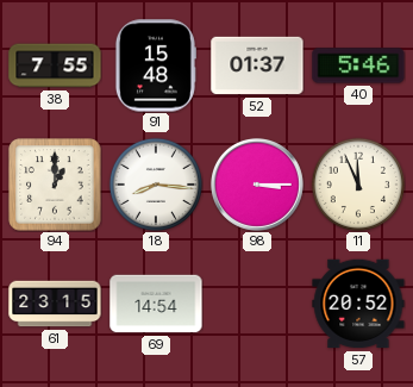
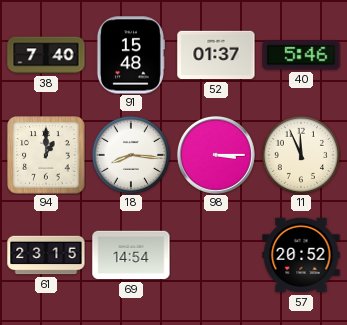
38: 7:55 -> 7:40 (46, 55)
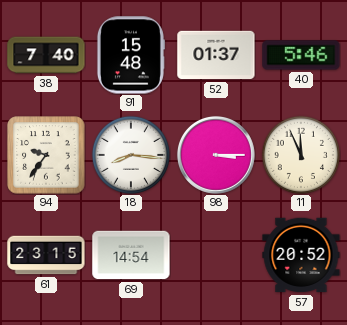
94: 1:00 -> 9:36 (46, 155)
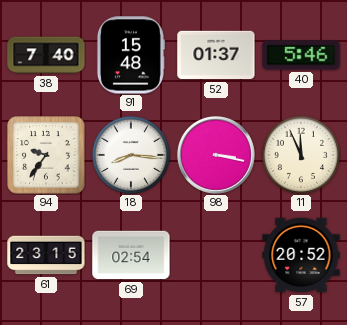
98: 3:15 -> 3:17 (216, 155)
69: 14:54 -> 02:54 (131, 255)
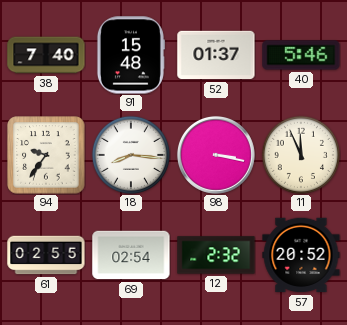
61: 23:15 -> 02:55 (46, 255)
12: none -> 2:32 (216, 255)
